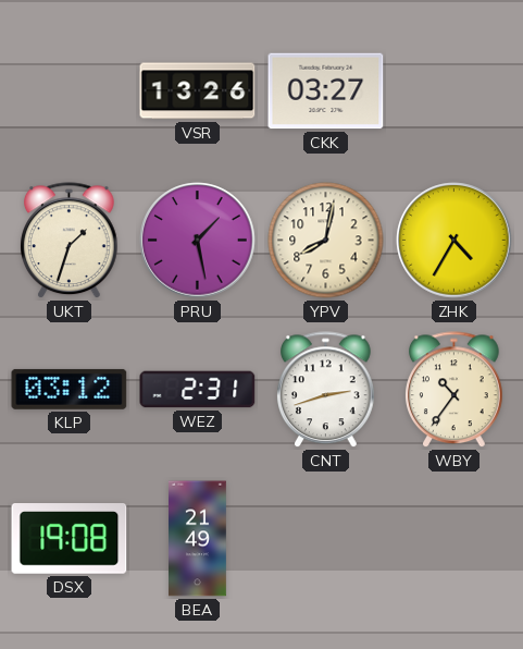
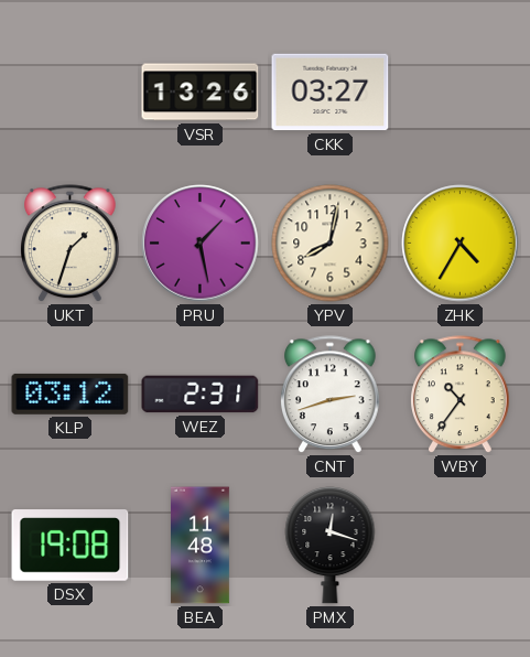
BEA: 21:49 -> 11:48 (201, 546)
PMX: none -> 12:18 (331, 545)
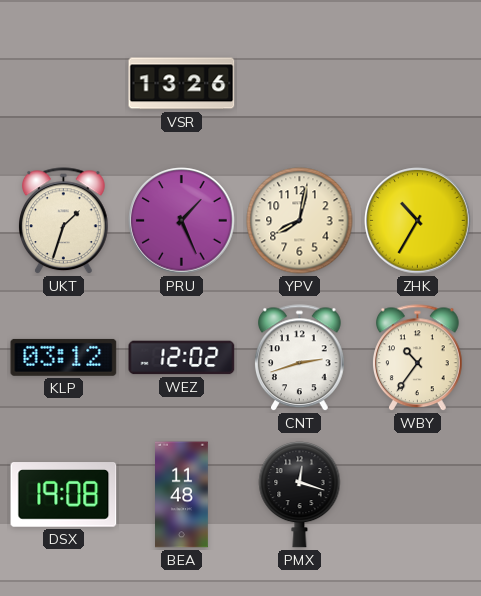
CKK: 03:27 -> none (331, 93)
PRU: 1:28 -> 1:26 (182, 221)
ZHK: 4:35 -> 10:35 (418, 221)
WEZ: 2:31 -> 12:02 (182, 358)
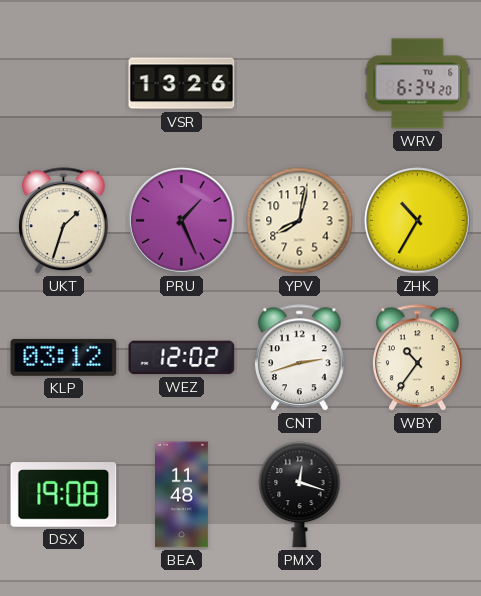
WRV: none -> 6:34 (418, 84)
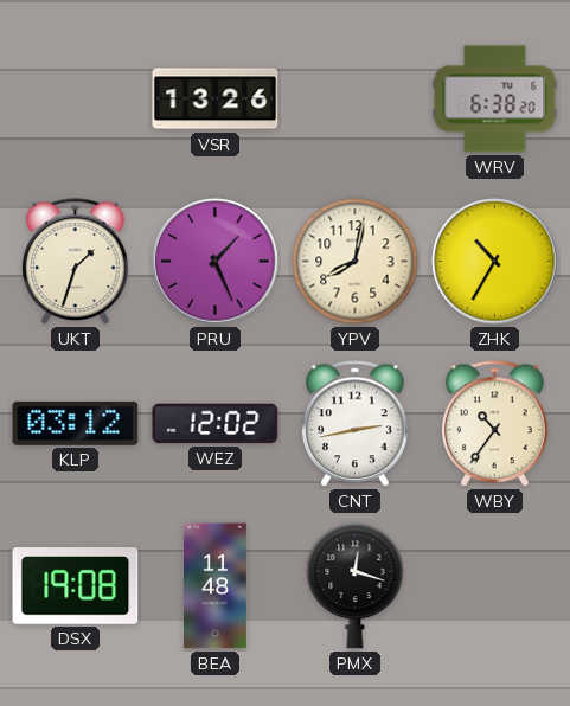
WRV: 6:34 -> 6:38 (495, 100)
CNT: 2:42 -> 2:43 (356, 424)
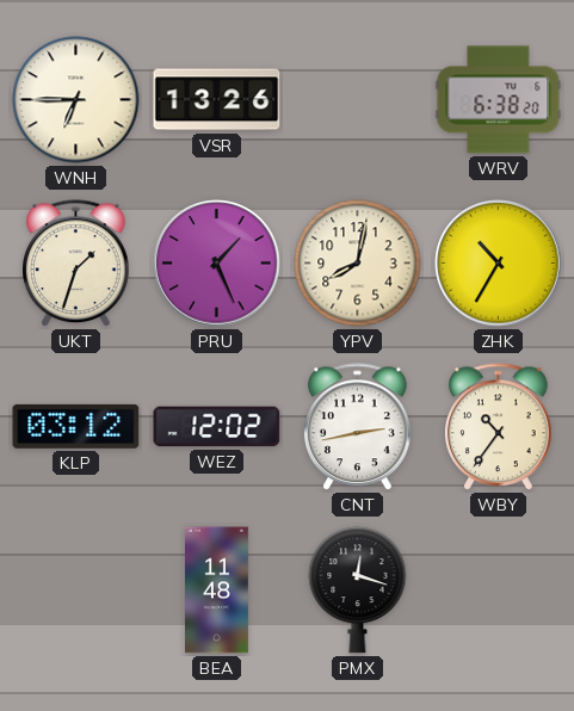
WNH: none -> 6:45 (76, 100)
DSX: 19:08 -> none (76, 586)
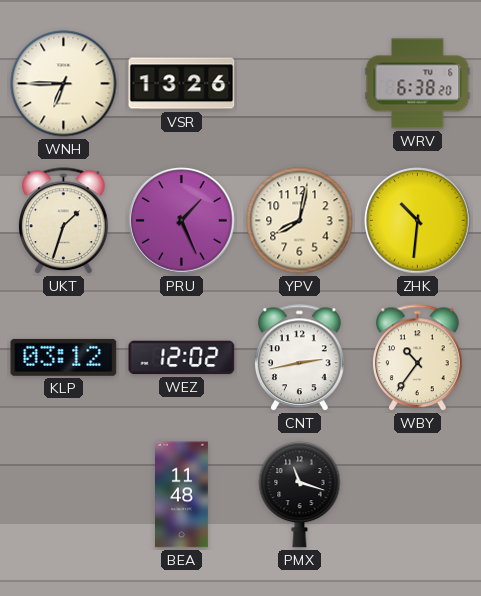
ZHK: 10:35 -> 10:31 (418, 221)
PMX: 12:18 -> 11:18 (300, 494)
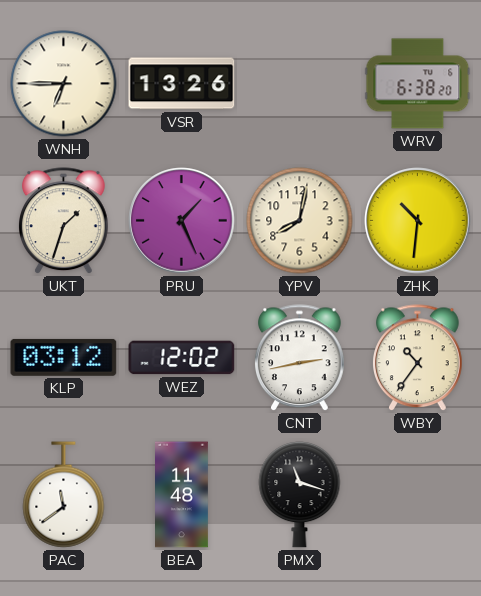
PAC: none -> 11:39 (64, 495)
